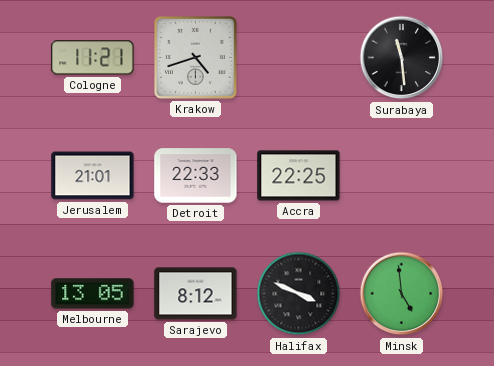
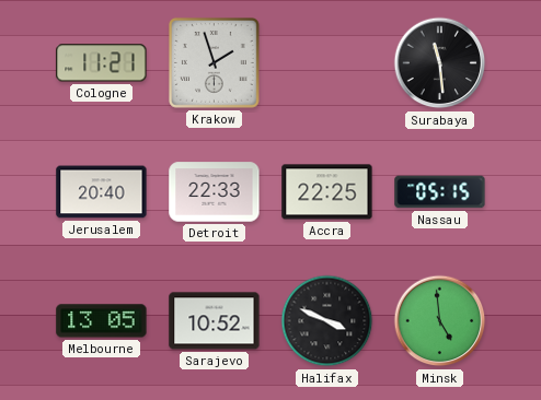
Krakow: 4:42 -> 1:57 (214, 62)
Jerusalem: 21:01 -> 20:40 (102, 192)
Nassau: none -> 05:15 (440, 192)
Sarajevo: 8:12 -> 10:52 (215, 321)
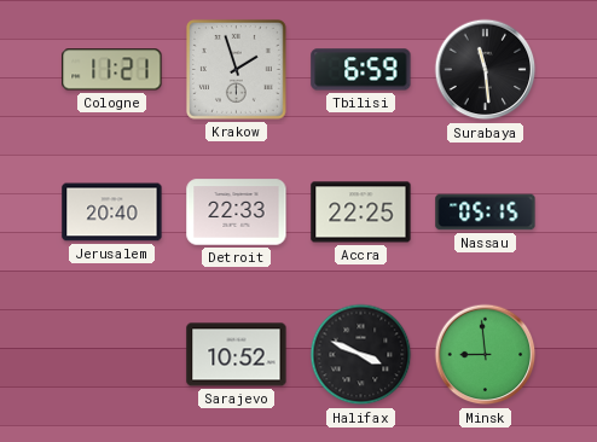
Tbilisi: none -> 6:59 (361, 70)
Melbourne: 13:05 -> none (102, 321)
Minsk: 4:59 -> 8:59 (486, 355)
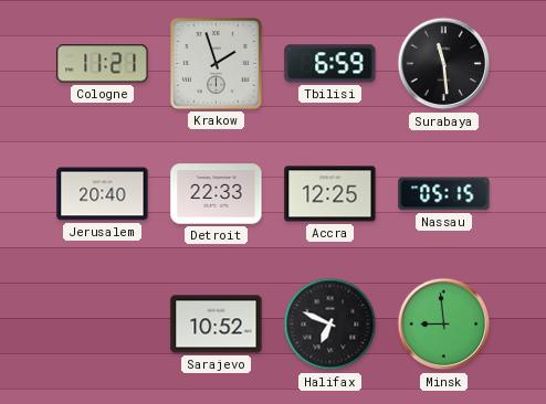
Accra: 22:25 -> 12:25 (330, 194)
Halifax: 3:49 -> 6:49 (330, 325)
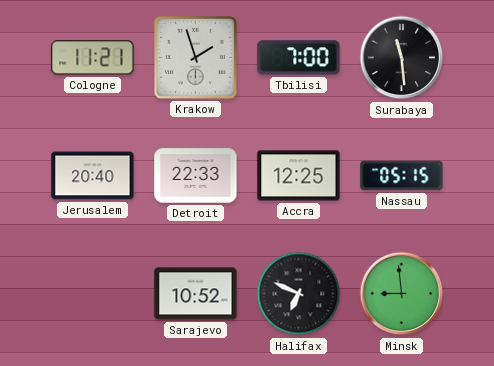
Tbilisi: 6:59 -> 7:00 (299, 58)
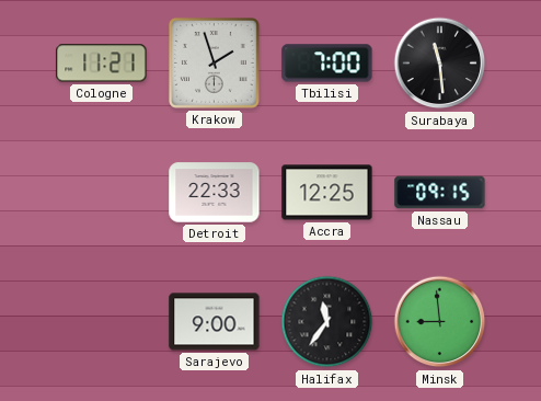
Jerusalem: 20:40 -> none (93, 176)
Nassau: 05:15 -> 09:15 (440, 193)
Sarajevo: 10:52 -> 9:00 (215, 322)
Halifax: 6:49 -> 11:36 (327, 322)
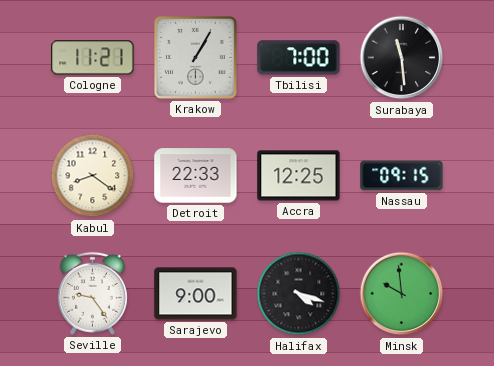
Krakow: 1:57 -> 1:05 (195, 57)
Kabul: none -> 8:21 (93, 176)
Seville: none -> 9:24 (92, 293)
Halifax: 11:36 -> 4:18 (299, 294)
Minsk: 8:59 -> 9:59 (402, 294)
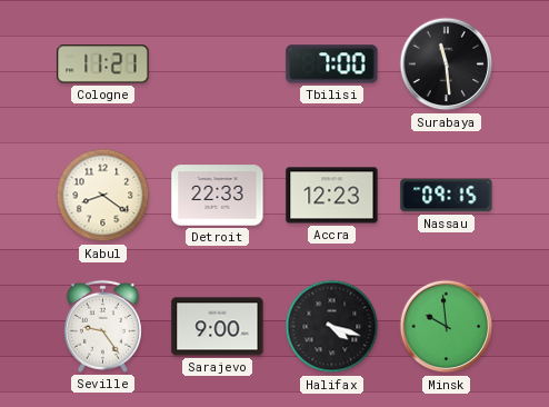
Krakow: 1:05 -> none (195, 57)
Accra: 12:25 -> 12:23 (332, 196)
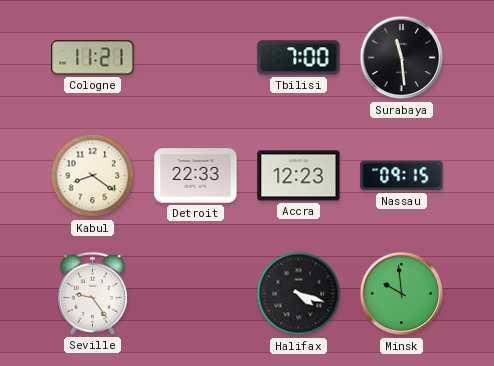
Sarajevo: 9:00 -> none (218, 327)
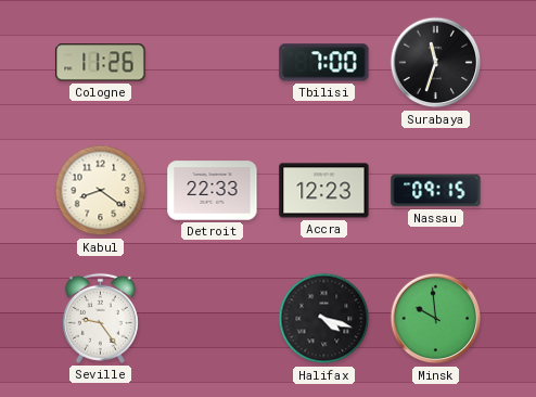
Cologne: 11:21 -> 11:26 (101, 63)
Surabaya: 11:29 -> 11:33 (436, 63)
